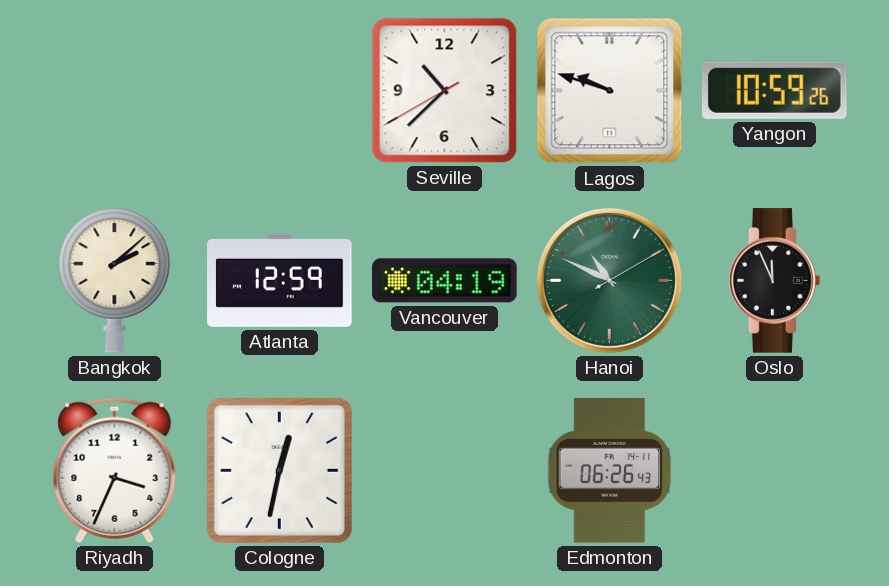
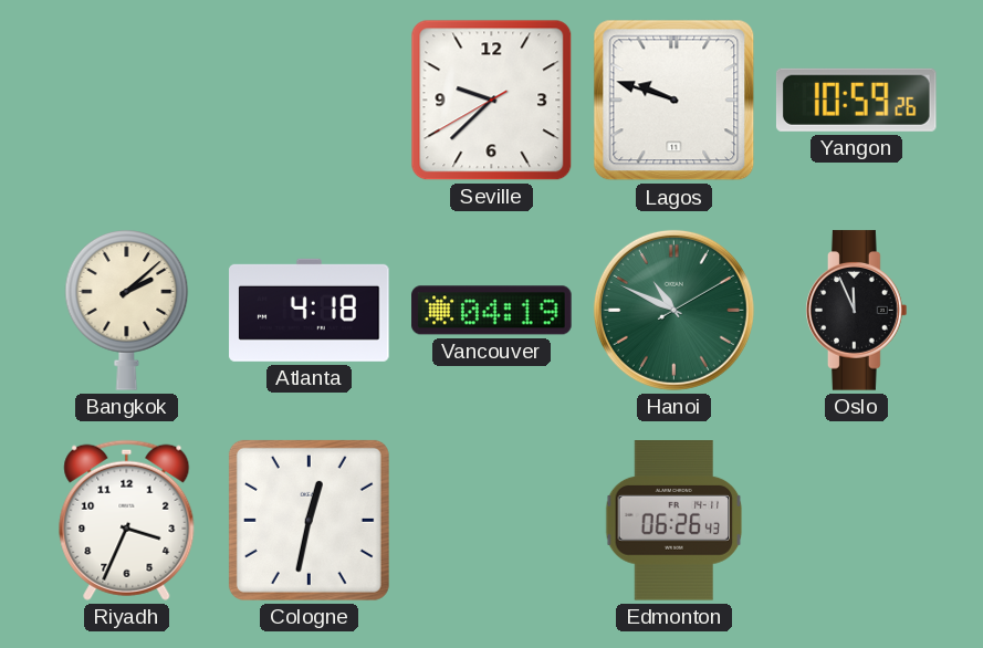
Seville: 10:37 -> 9:37 (492, 101)
Atlanta: 12:59 -> 4:18 (310, 310)
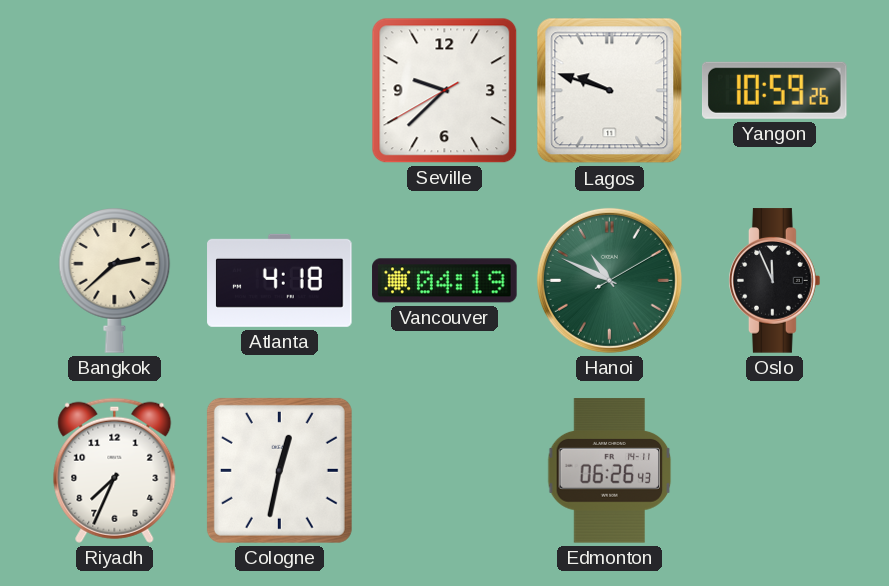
Bangkok: 2:08 -> 2:38 (115, 281)
Riyadh: 3:34 -> 7:34 (115, 470)
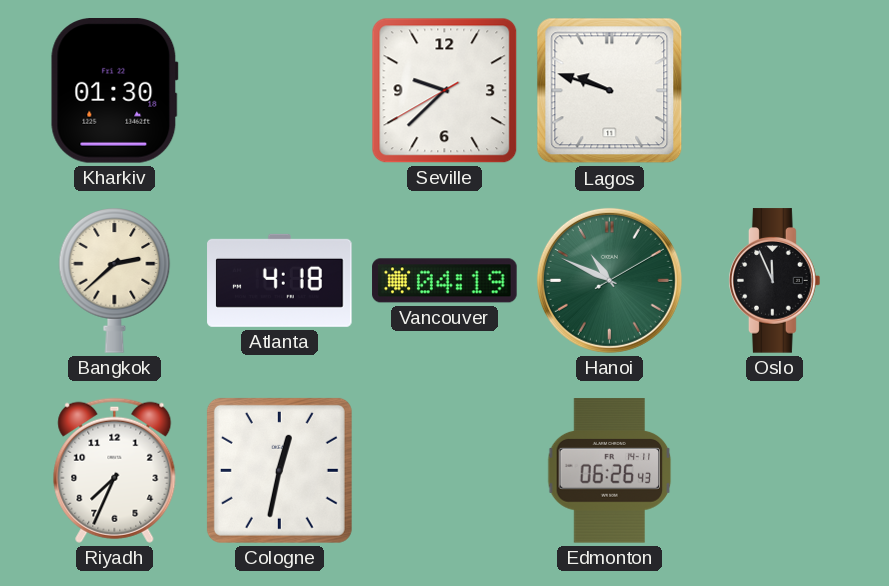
Kharkiv: none -> 01:30 (114, 91)
Yangon: 10:59 -> none (774, 90)
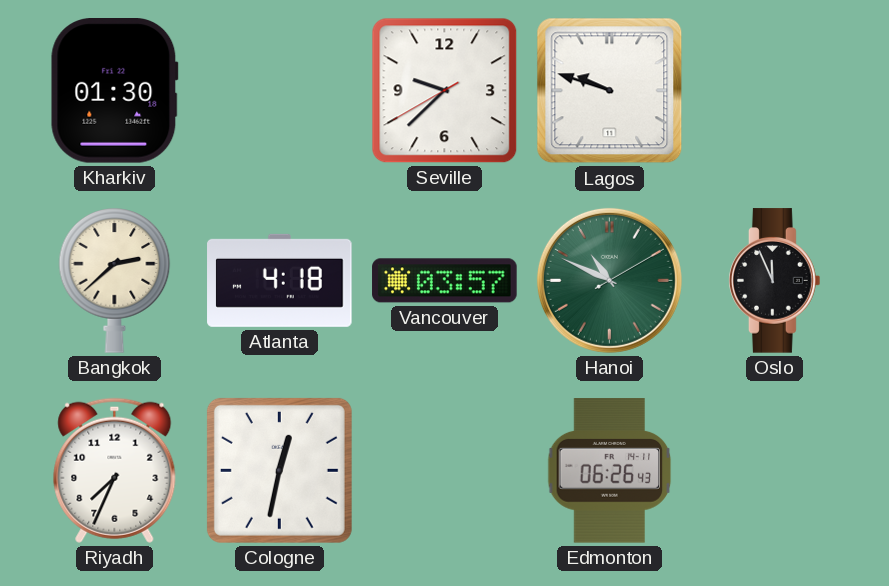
Vancouver: 04:19 -> 03:57 (445, 281)
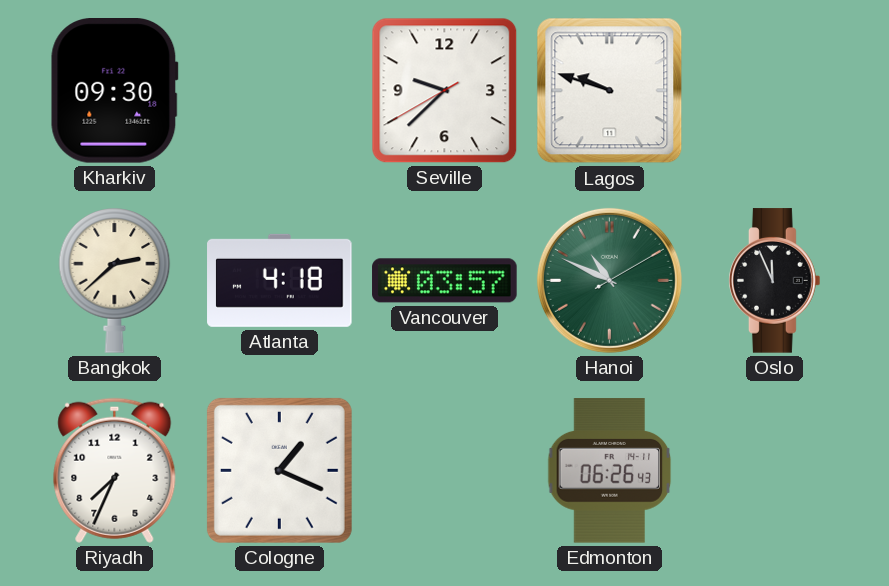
Kharkiv: 01:30 -> 09:30 (114, 91)
Cologne: 12:32 -> 1:19 (279, 470)
